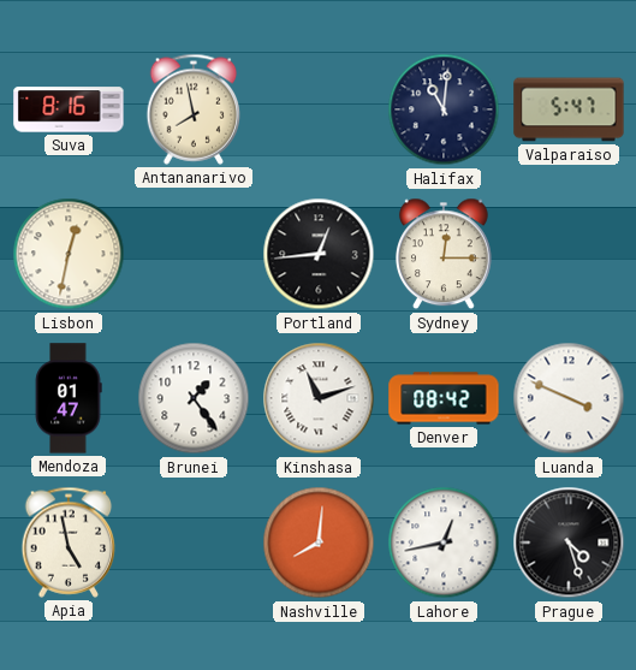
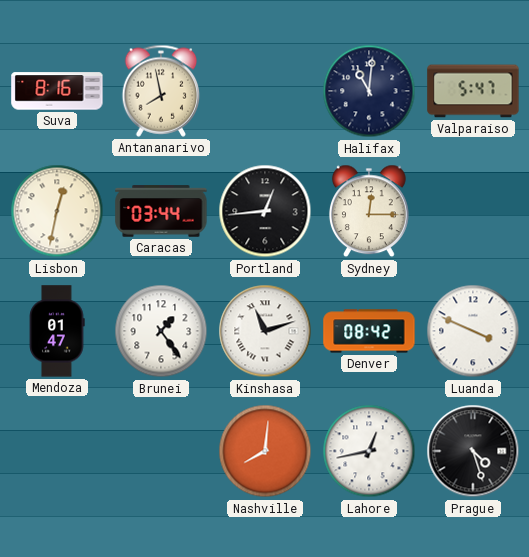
Caracas: none -> 03:44 (161, 211)
Apia: 4:58 -> none (69, 542)
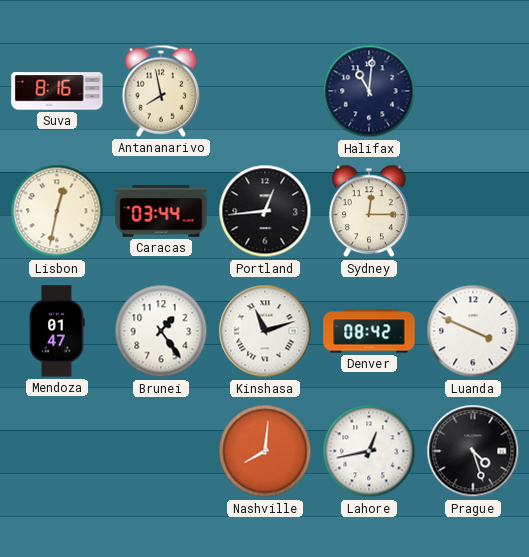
Valparaiso: 5:47 -> none (473, 91)
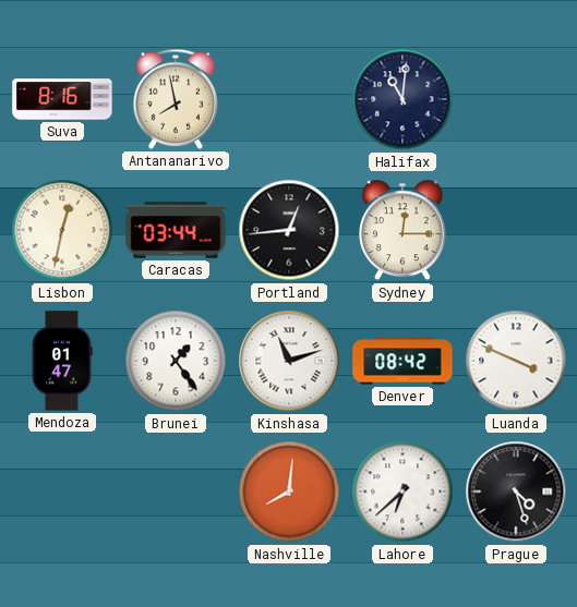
Lahore: 12:43 -> 6:38 (402, 491)
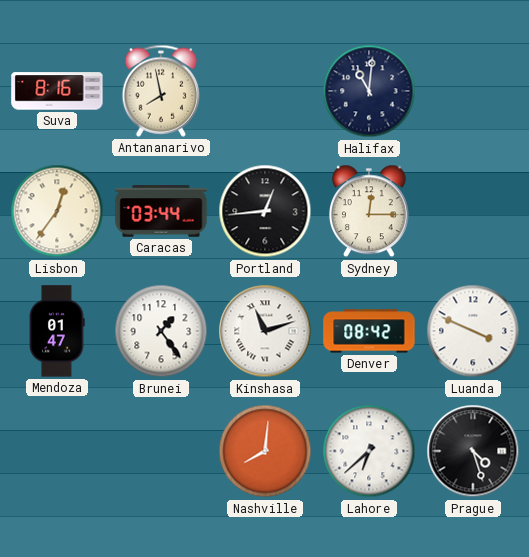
Lisbon: 12:32 -> 12:36 (57, 211)
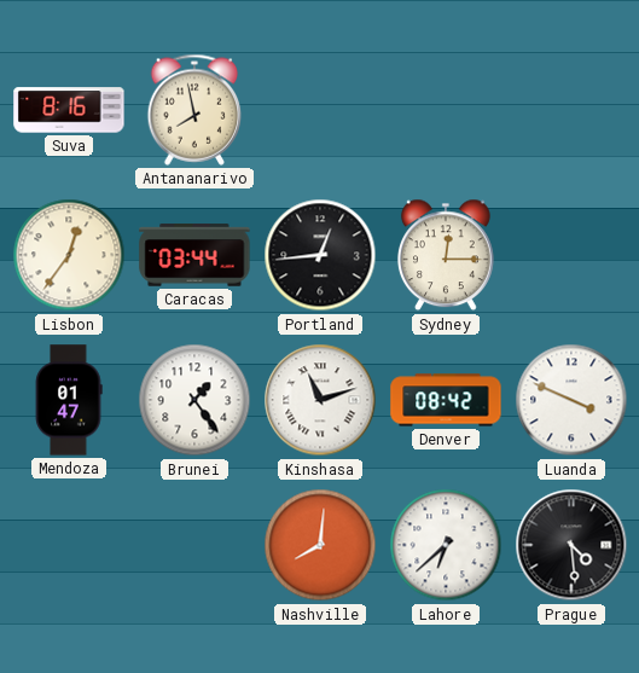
Halifax: 11:01 -> none (369, 91)
Prague: 4:27 -> 4:29 (571, 545)
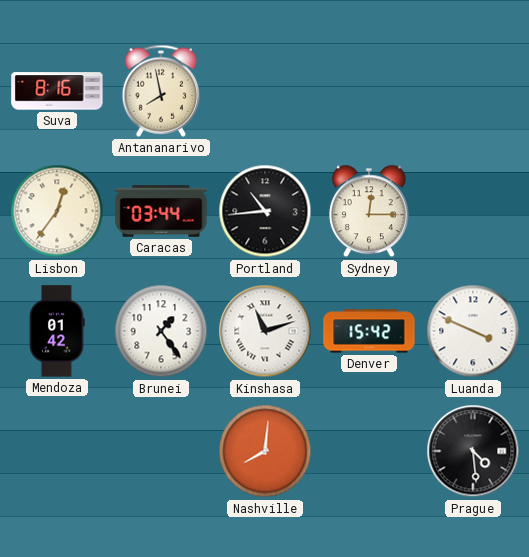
Portland: 12:44 -> 10:44 (265, 211)
Mendoza: 01:47 -> 01:42 (57, 331)
Denver: 08:42 -> 15:42 (369, 331)
Lahore: 6:38 -> none (446, 545)
